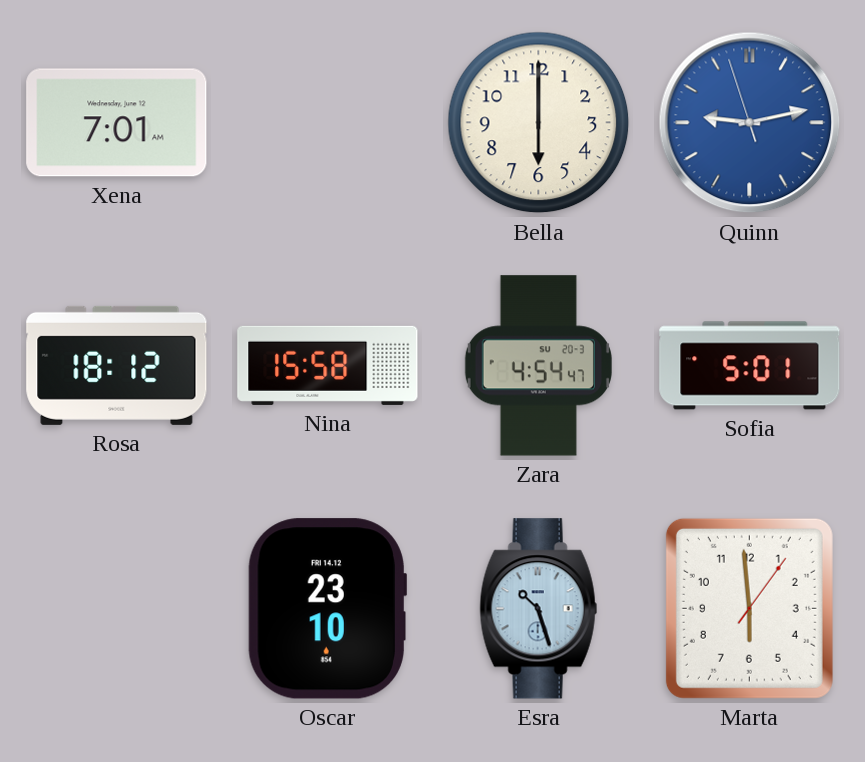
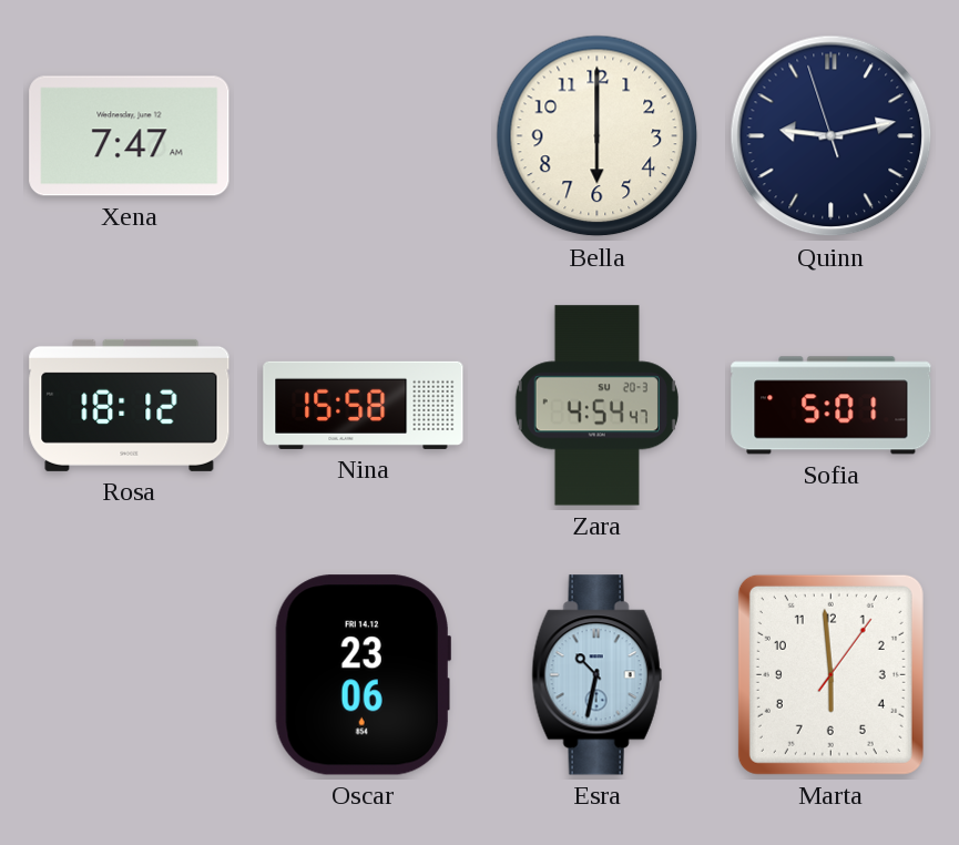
Xena: 7:01 -> 7:47 (130, 136)
Quinn dial: blue -> navy (832, 136)
Oscar: 23:10 -> 23:06 (363, 675)
Esra: 10:27 -> 10:32 (598, 675)
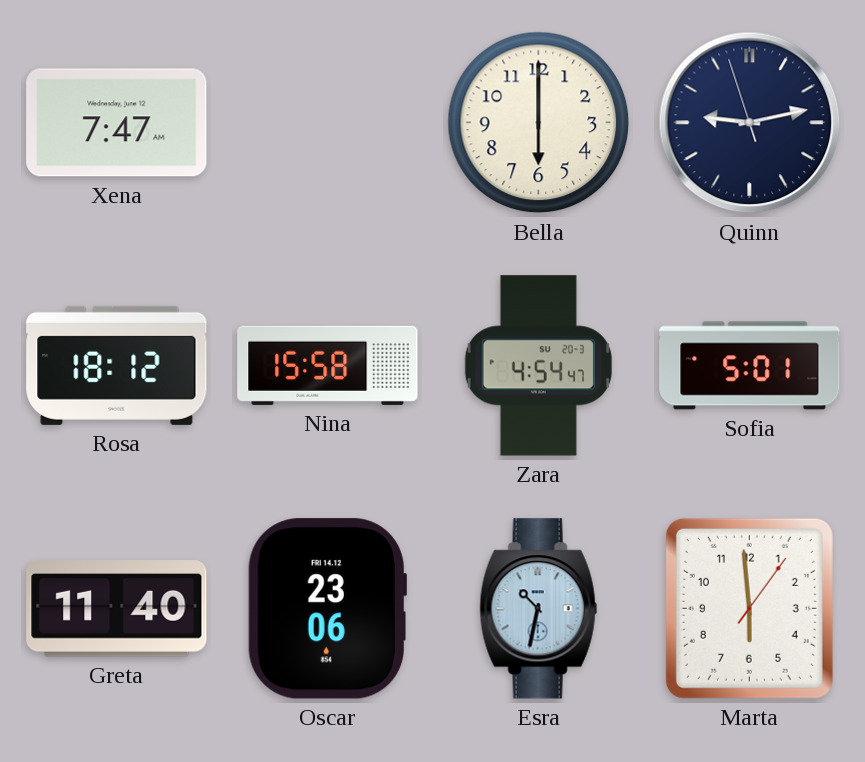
Greta: none -> 11:40 (117, 609)
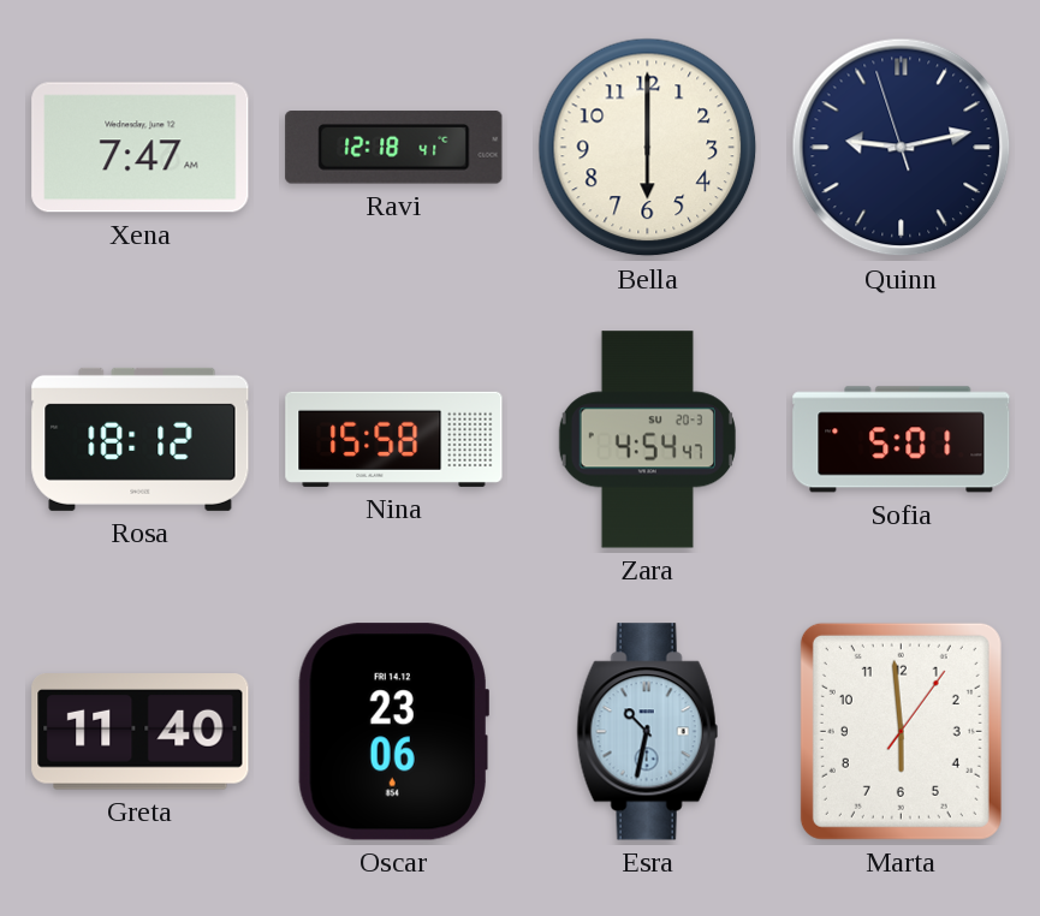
Ravi: none -> 12:18 (394, 148)
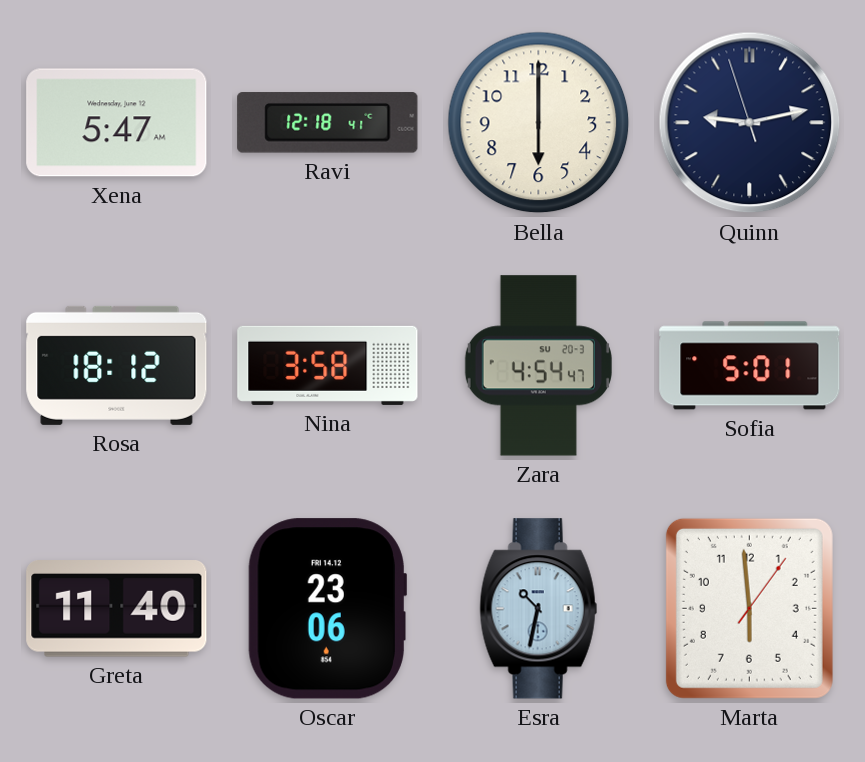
Xena: 7:47 -> 5:47 (117, 123)
Nina: 15:58 -> 3:58 (328, 365)
